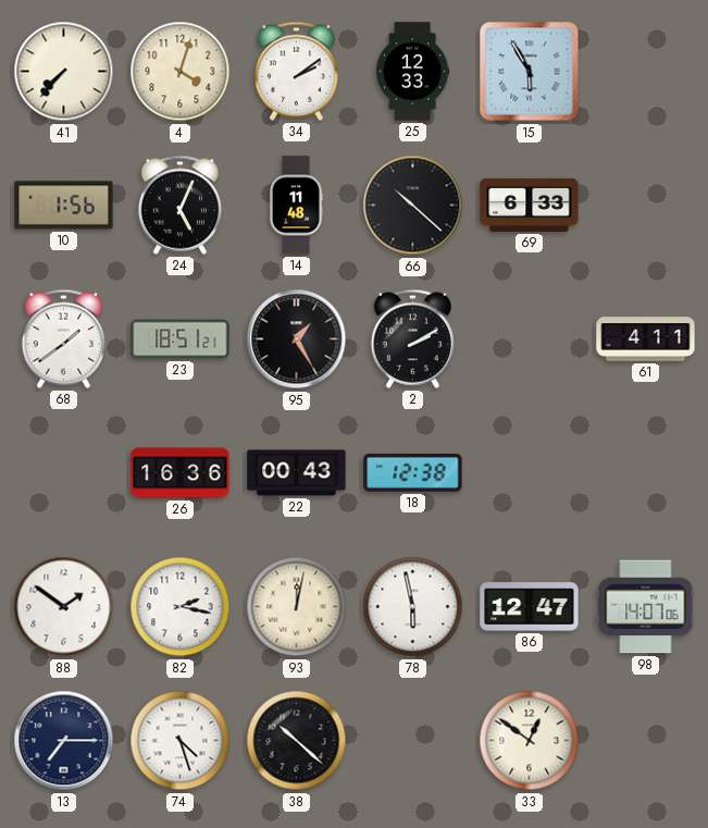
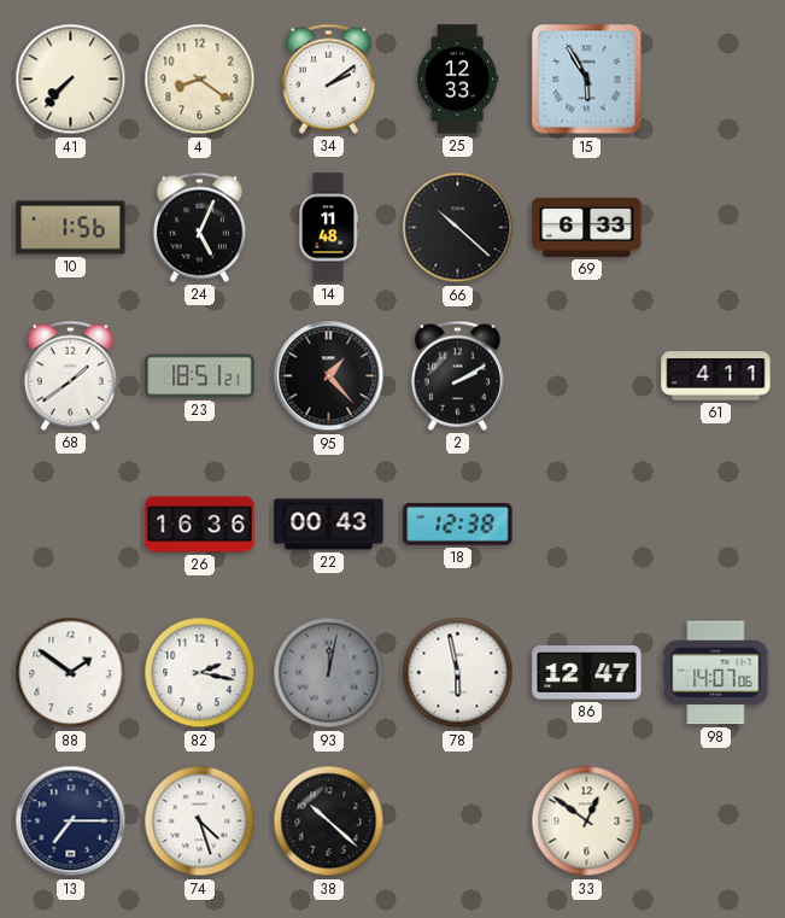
4: 4:03 -> 8:21 (200, 80)
95: 1:25 -> 1:23 (329, 376)
93 dial: cream -> grey (329, 673)
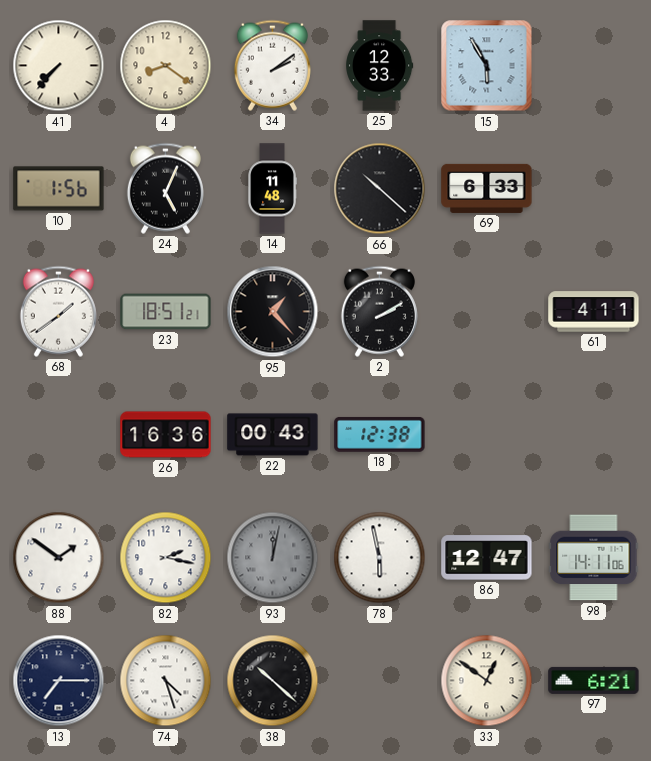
98: 14:07 -> 14:11 (594, 558)
97: none -> 6:21 (594, 680)
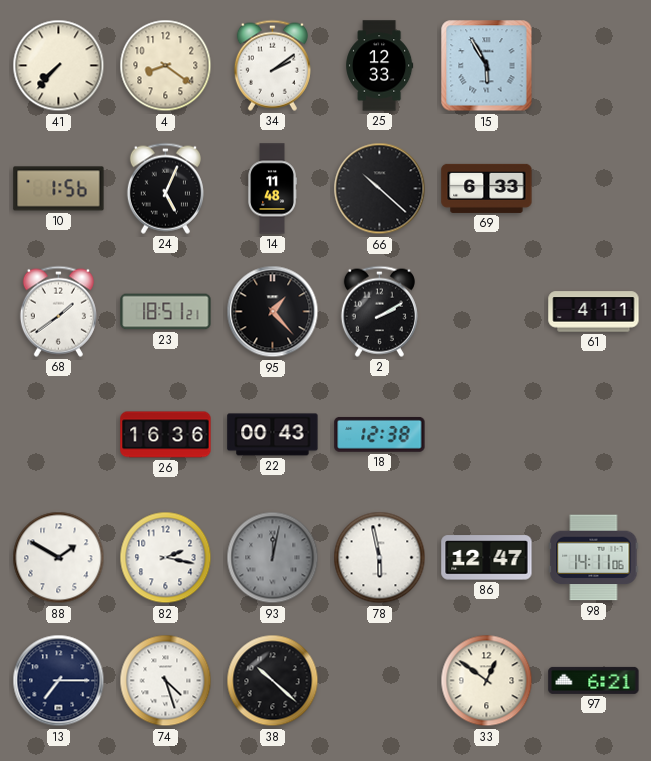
88: 1:51 -> 1:50 (59, 558)
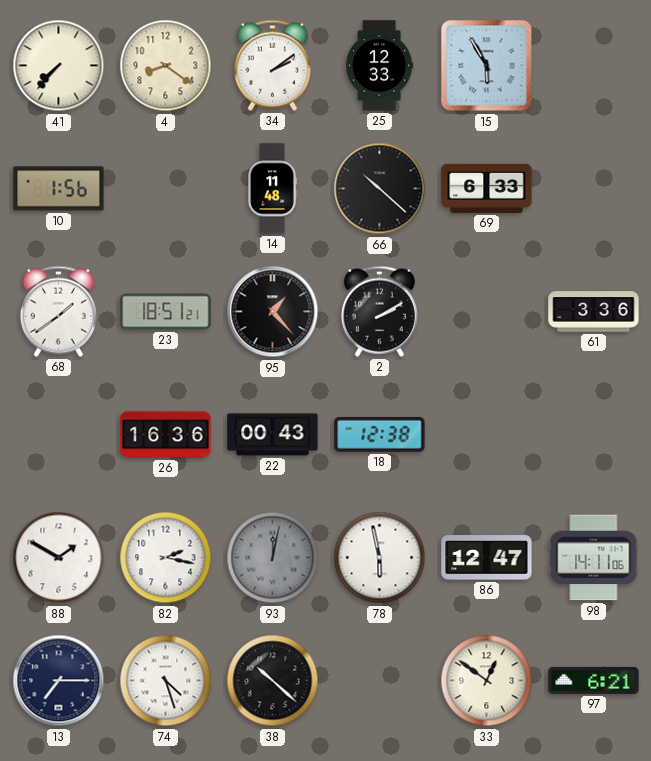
24: 5:04 -> none (165, 188)
61: 4:11 -> 3:36 (594, 312)
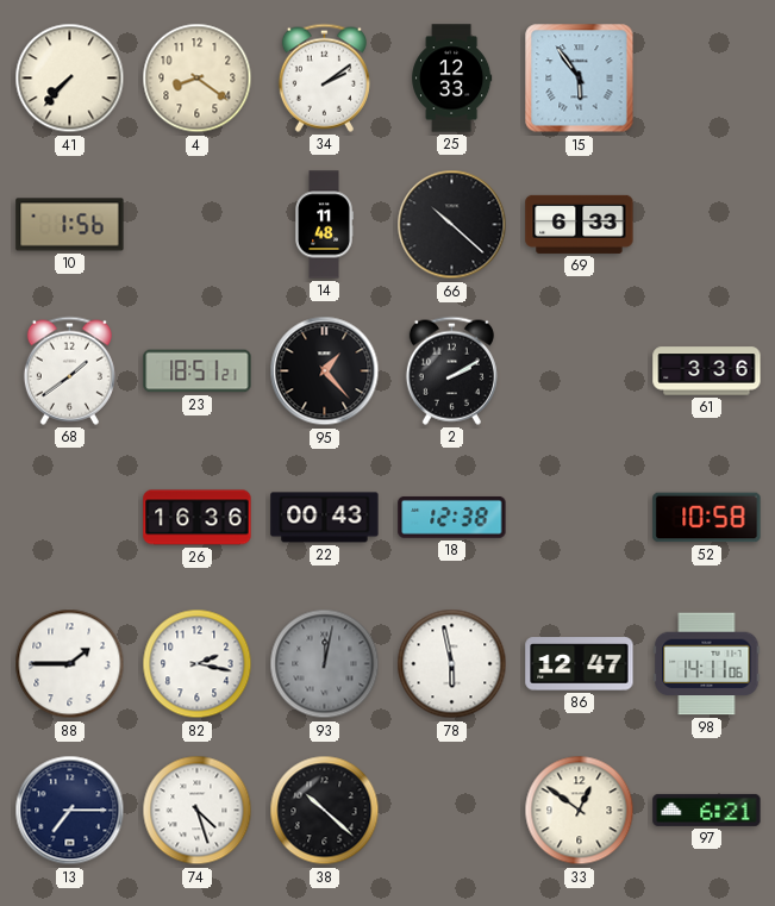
15: 5:55 -> 5:54 (580, 79)
52: none -> 10:58 (707, 518)
88: 1:50 -> 1:45 (70, 664)
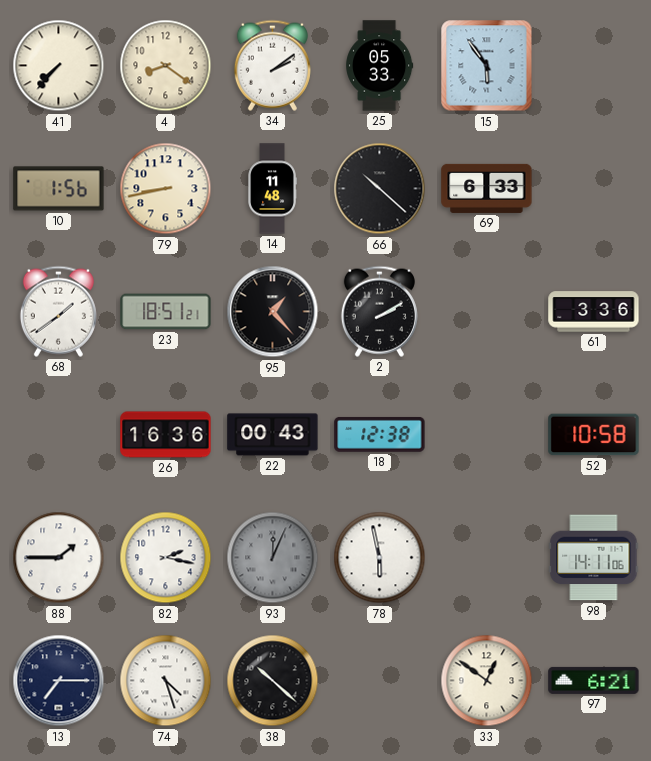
25: 12:33 -> 05:33 (380, 66)
79: none -> 8:43 (166, 189)
93: 12:02 -> 12:04 (273, 558)
86: 12:47 -> none (580, 664)
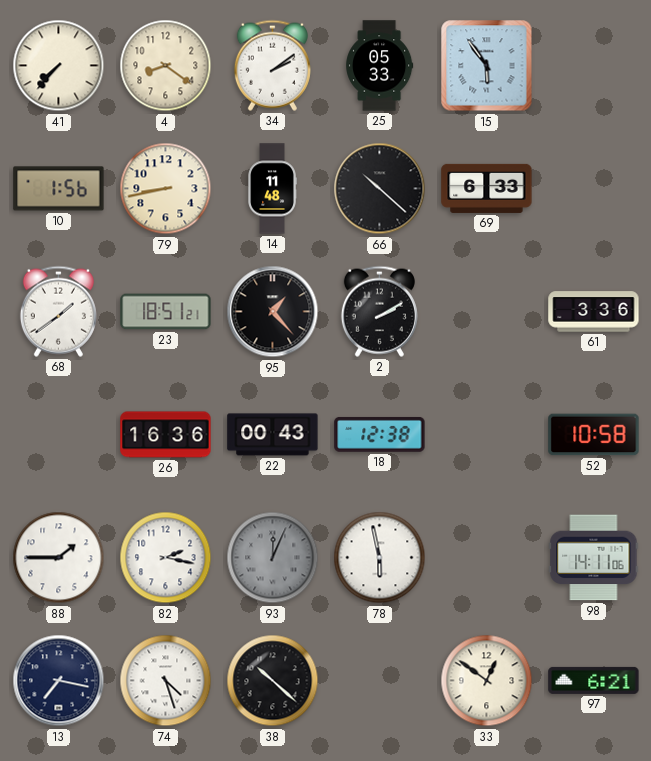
13: 7:15 -> 7:17 (59, 681)
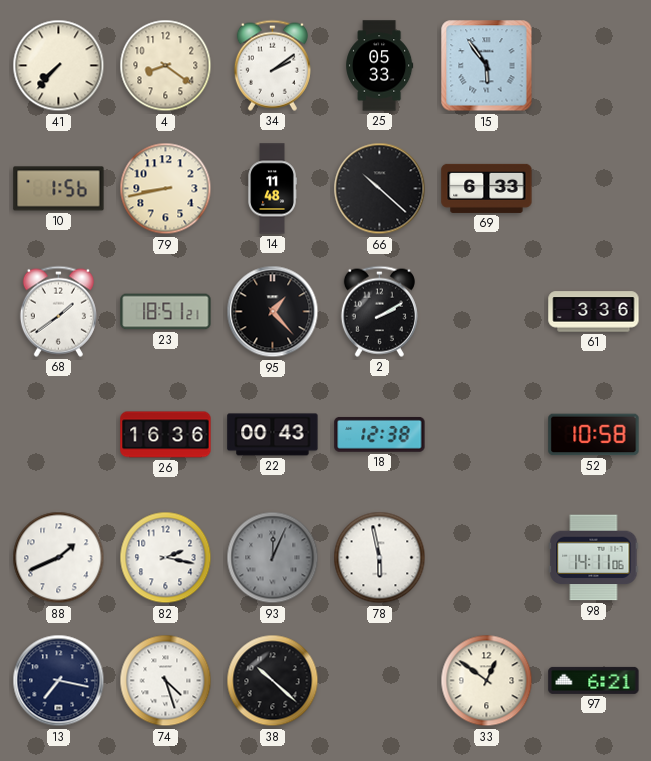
88: 1:45 -> 1:41 (59, 558)
